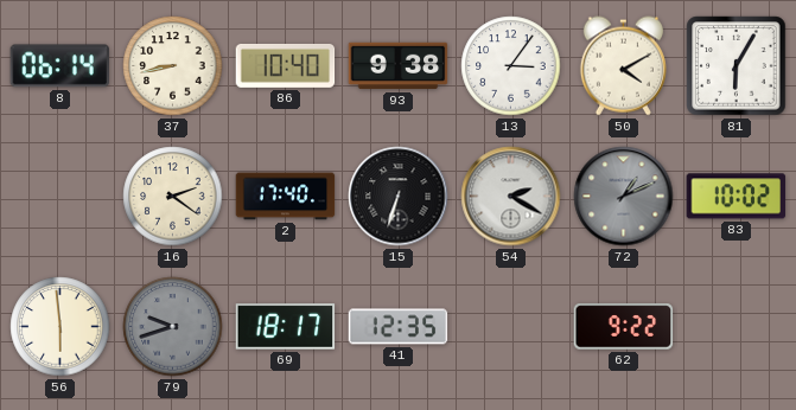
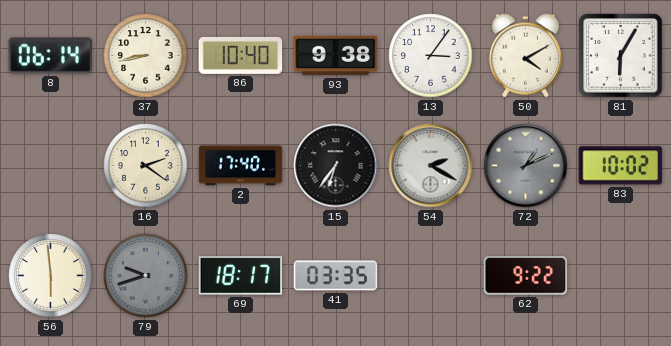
15: 6:33 -> 6:36 (336, 166)
41: 12:35 -> 03:35 (336, 276)
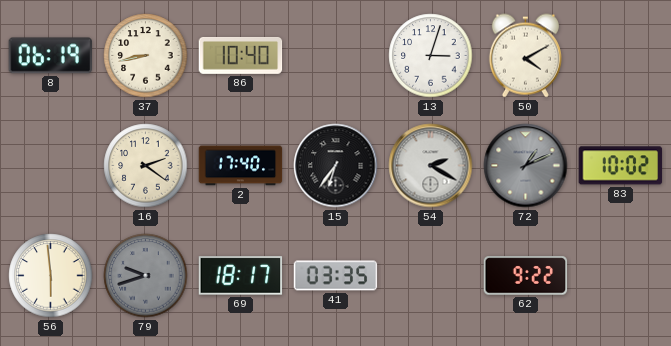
8: 06:14 -> 06:19 (51, 56)
93: 9:38 -> none (336, 56)
13: 3:06 -> 3:03 (431, 56)
81: 6:05 -> none (621, 56)
